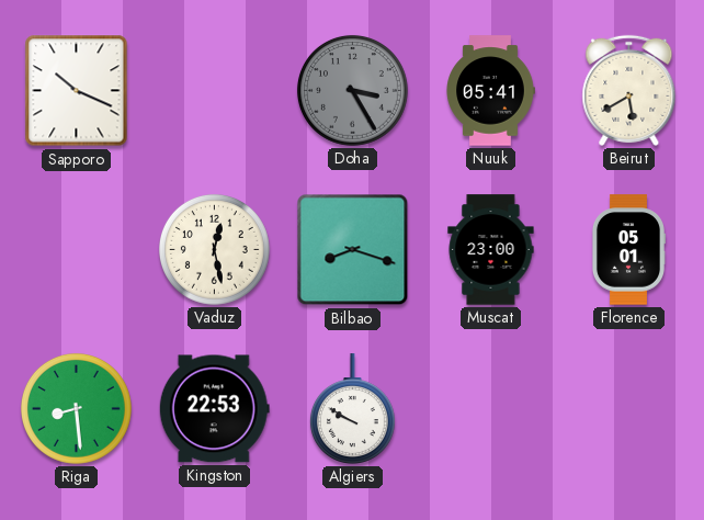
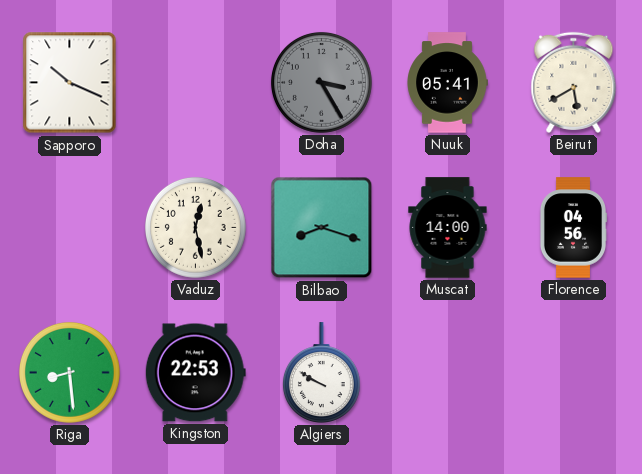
Muscat: 23:00 -> 14:00 (448, 228)
Florence: 05:01 -> 04:56 (572, 228)
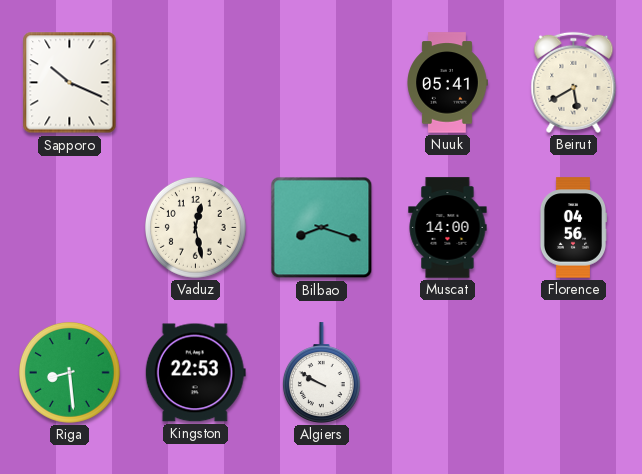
Doha: 3:25 -> none (321, 82)
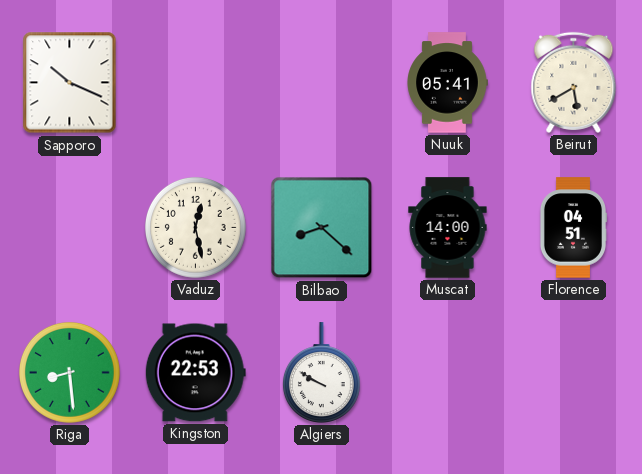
Bilbao: 8:18 -> 8:22 (322, 228)
Florence: 04:56 -> 04:51 (572, 228)
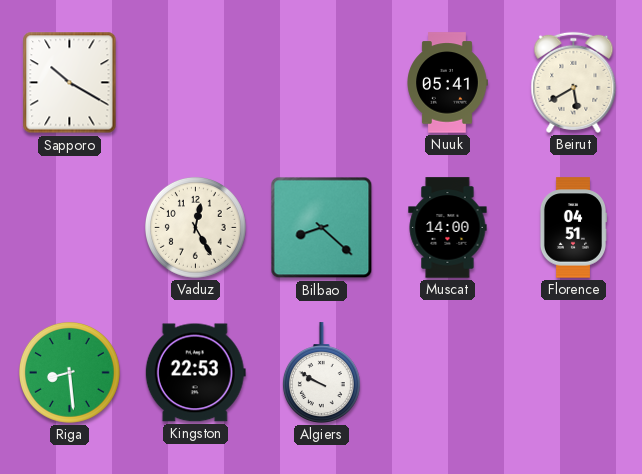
Sapporo: 10:19 -> 10:20 (70, 83)
Vaduz: 12:28 -> 12:25 (195, 227)
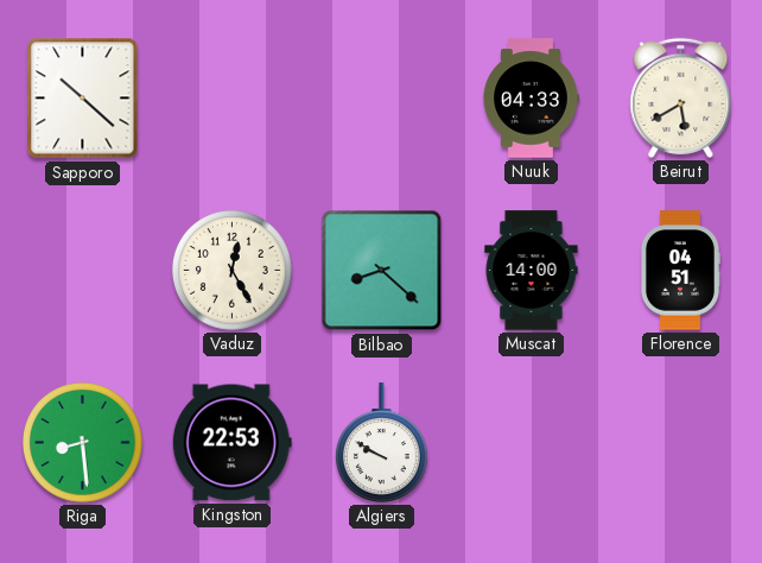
Sapporo: 10:20 -> 10:22 (83, 99)
Nuuk: 05:41 -> 04:33 (531, 99)
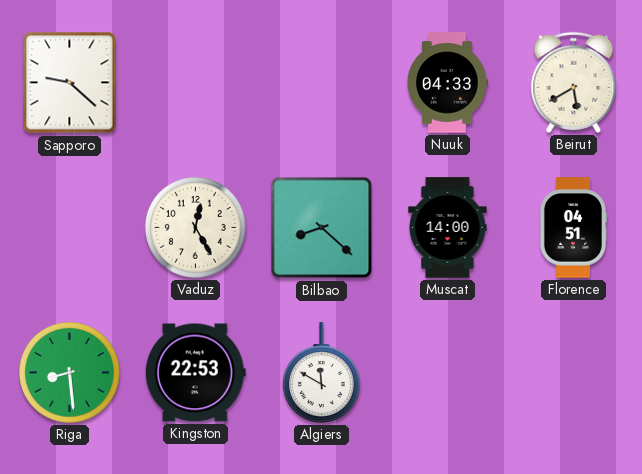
Sapporo: 10:22 -> 9:22 (70, 83)
Algiers: 9:50 -> 11:50 (321, 373)
